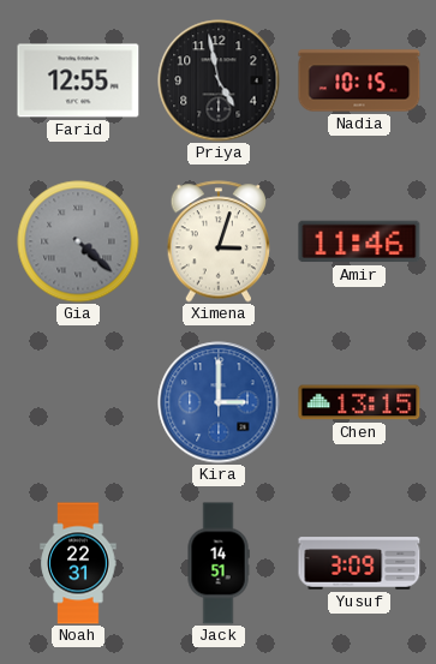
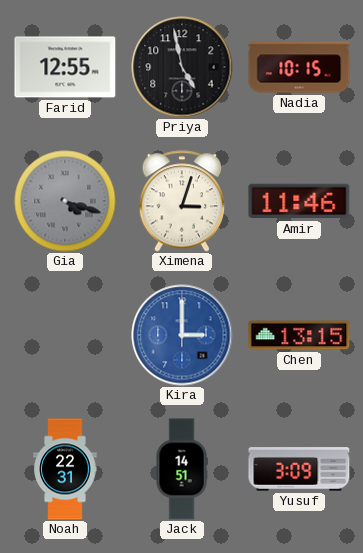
Gia: 4:22 -> 4:18 (65, 201)
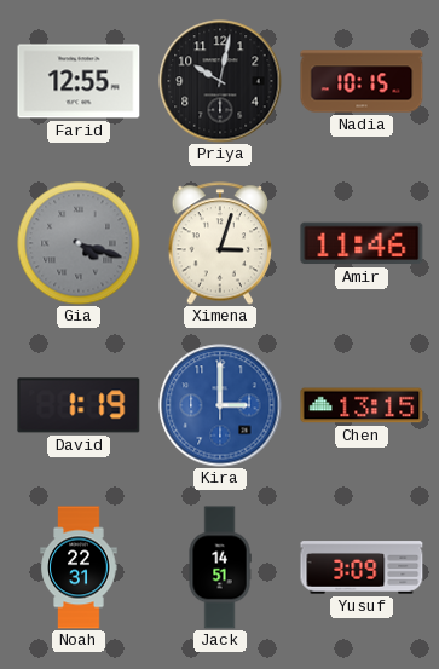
Priya: 4:58 -> 10:02 (220, 81)
David: none -> 1:19 (79, 405)
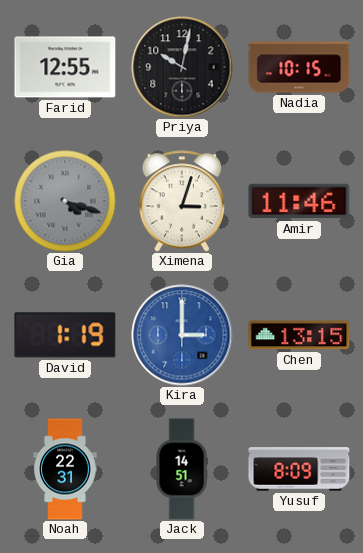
Yusuf: 3:09 -> 8:09 (299, 469)
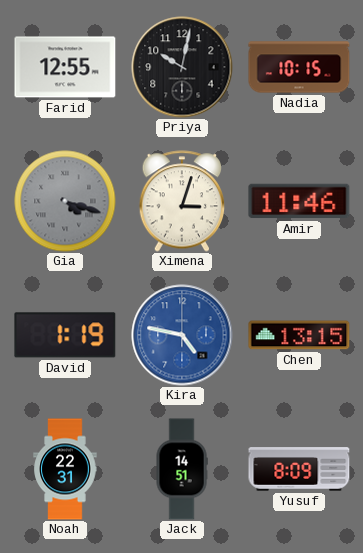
Kira: 3:00 -> 4:47 (182, 335)
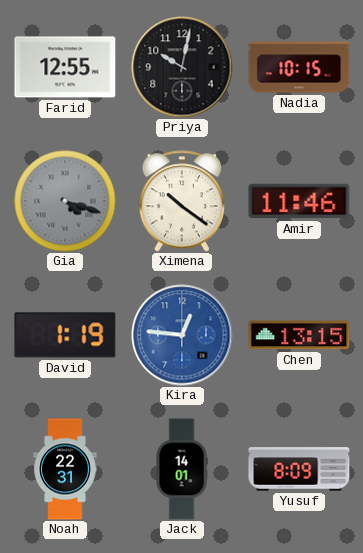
Ximena: 3:03 -> 10:21 (182, 201)
Kira: 4:47 -> 12:46 (182, 335)
Jack: 14:51 -> 14:01 (182, 469)
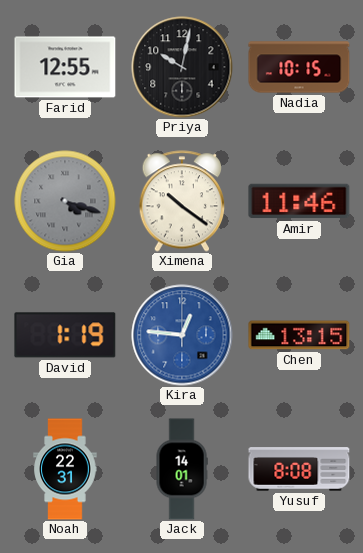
Yusuf: 8:09 -> 8:08 (299, 469)
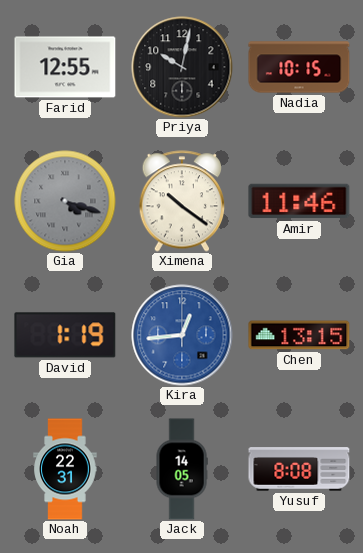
Kira: 12:46 -> 12:44 (182, 335)
Jack: 14:01 -> 14:05 (182, 469)
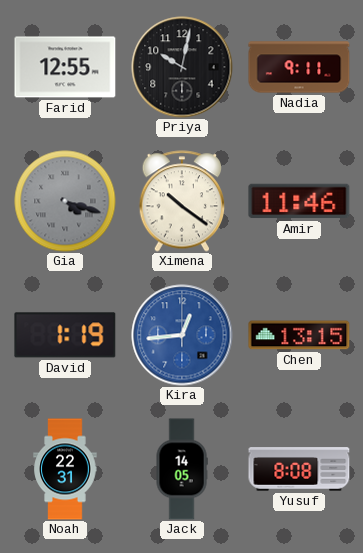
Nadia: 10:15 -> 9:11 (299, 67)
